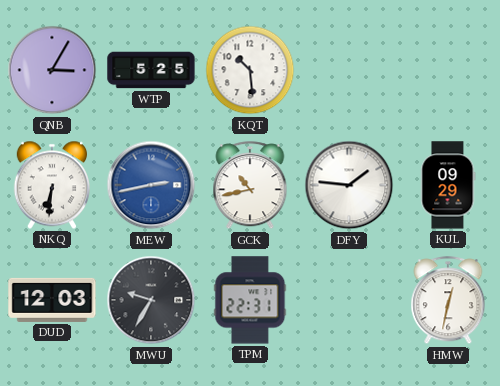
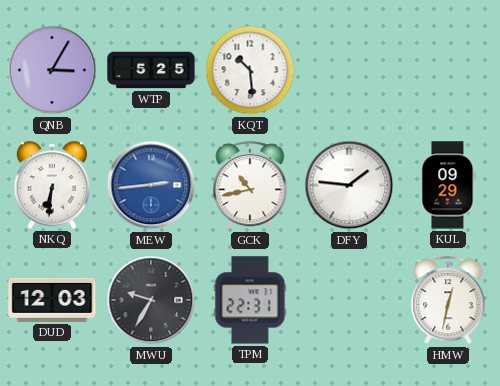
MEW: 2:43 -> 2:44 (151, 185)
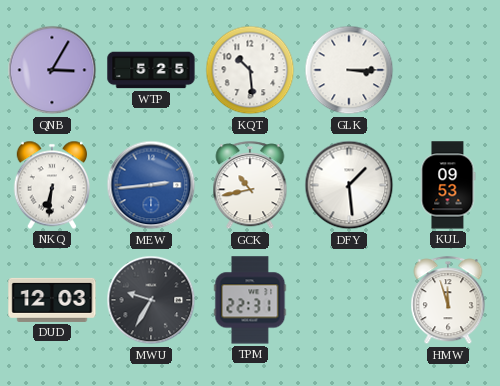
GLK: none -> 3:15 (349, 70)
DFY: 1:46 -> 1:29 (349, 185)
KUL: 09:29 -> 09:53 (448, 185)
HMW: 12:32 -> 11:57 (448, 301)
